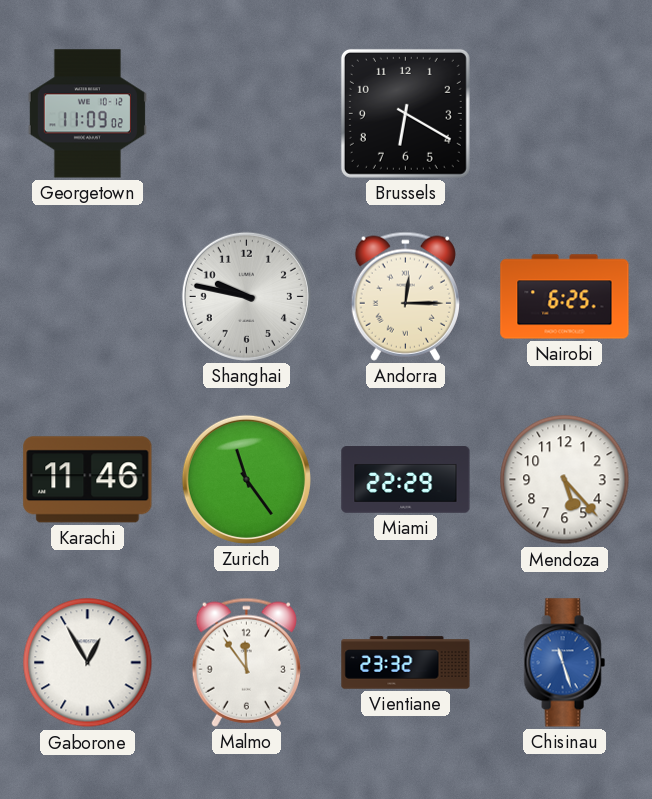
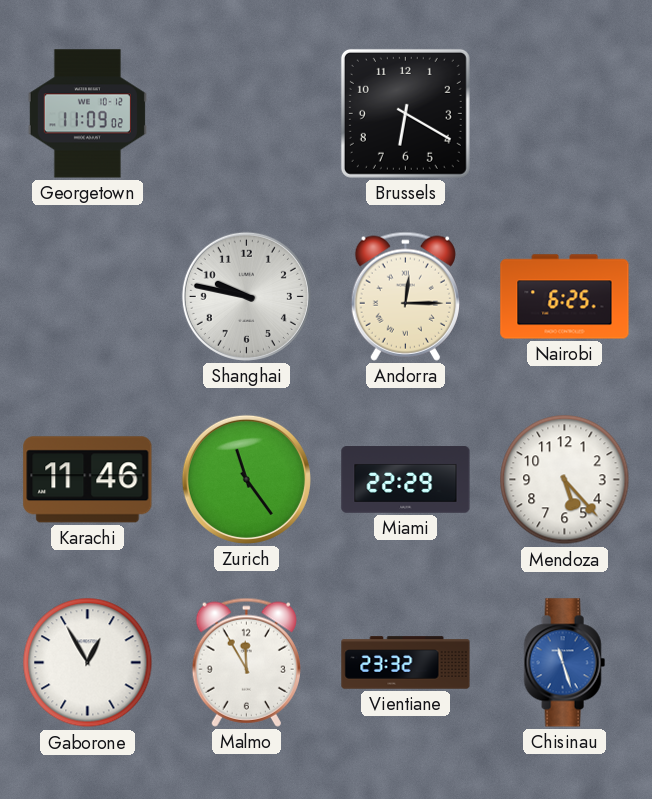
Malmo: 11:54 -> 11:55 (246, 662)
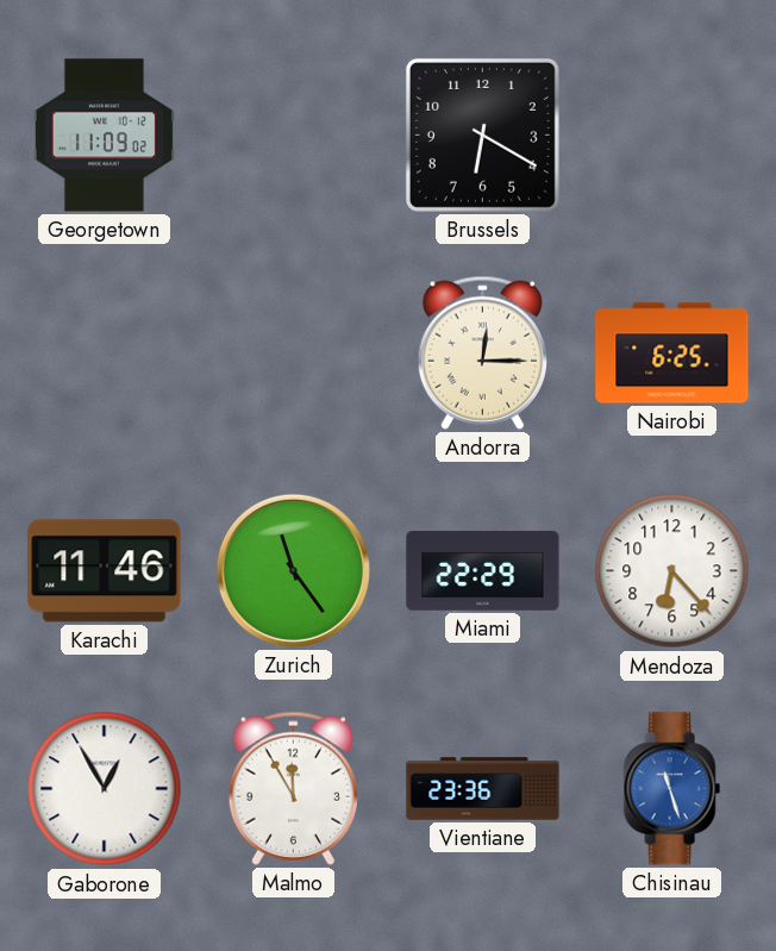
Shanghai: 9:47 -> none (246, 296)
Mendoza: 5:23 -> 6:23 (672, 571)
Vientiane: 23:32 -> 23:36 (483, 789)
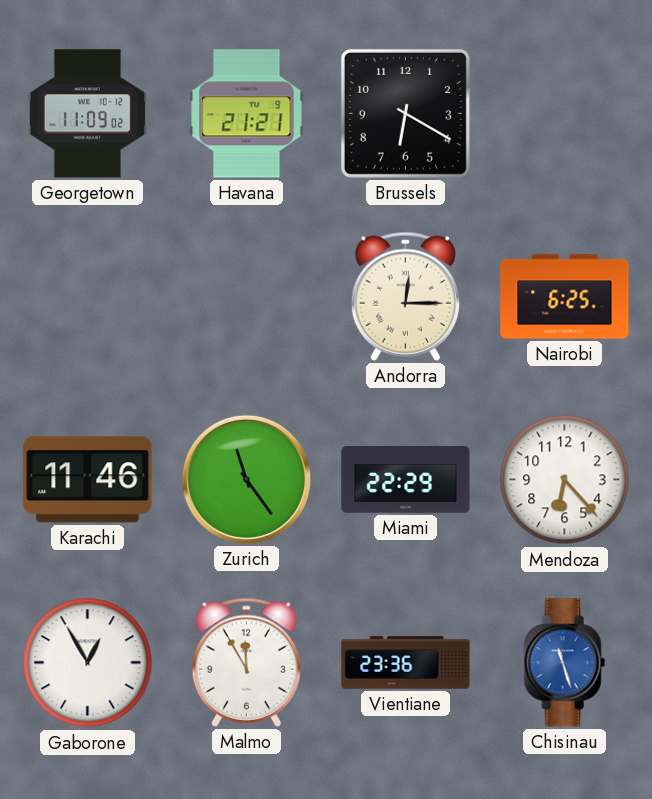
Havana: none -> 21:21 (247, 114)
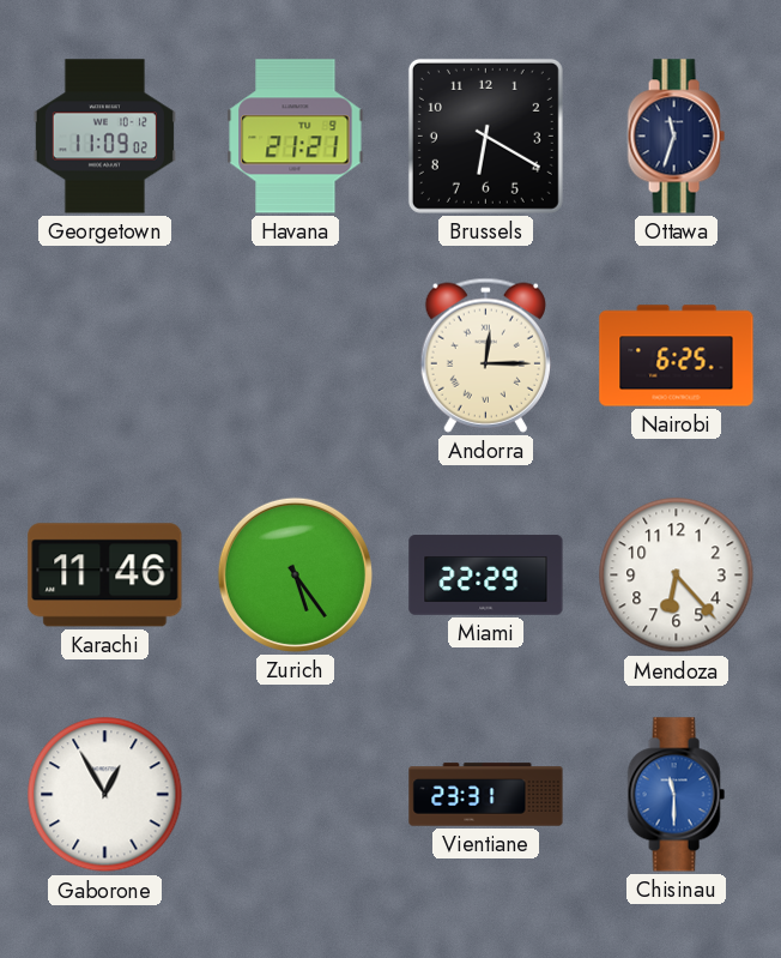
Ottawa: none -> 11:33 (676, 137)
Zurich: 11:24 -> 5:24 (295, 574)
Malmo: 11:55 -> none (246, 662)
Vientiane: 23:36 -> 23:31 (486, 795)
Chisinau: 11:27 -> 11:30 (676, 795)
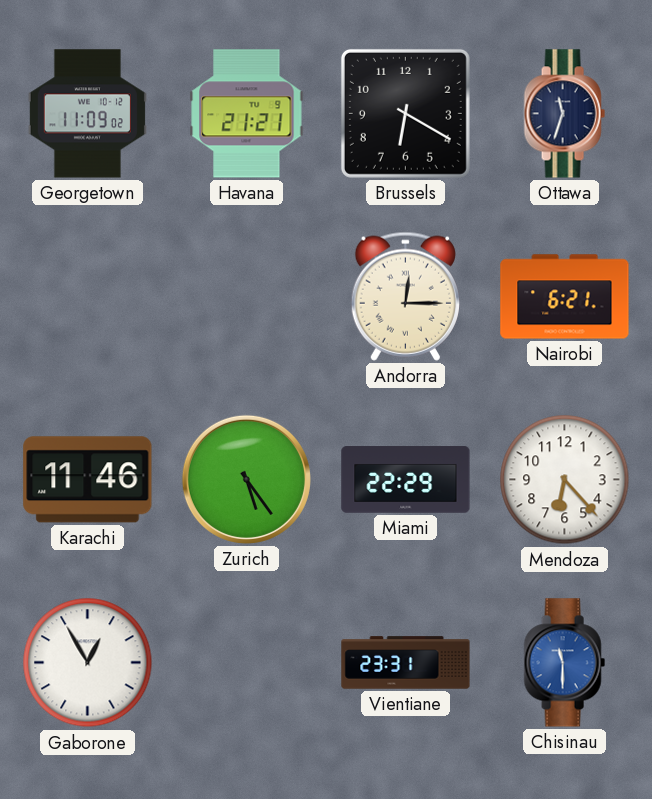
Nairobi: 6:25 -> 6:21 (565, 297)
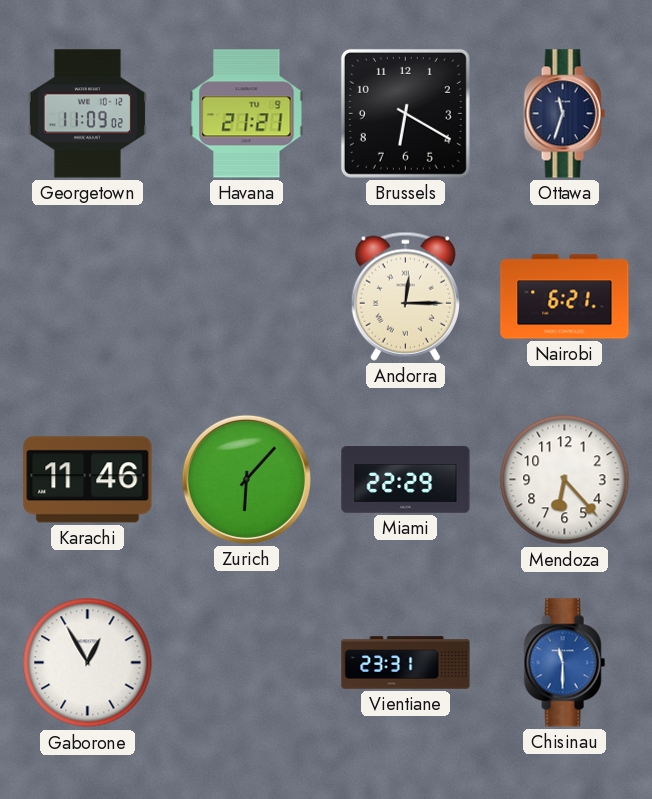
Zurich: 5:24 -> 6:07 (246, 479)
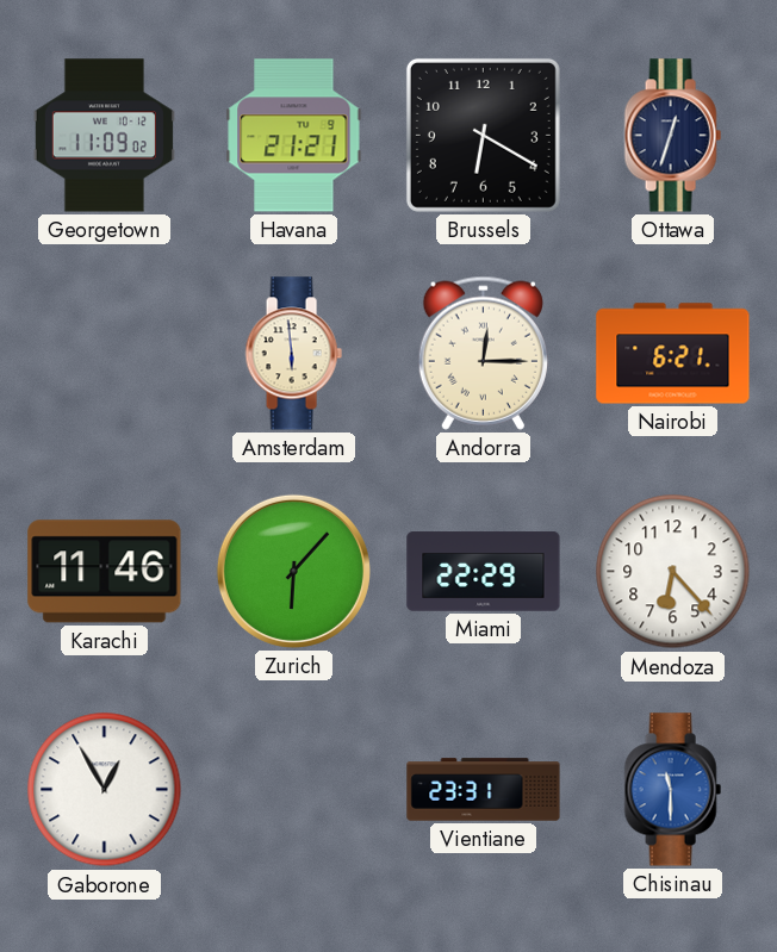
Ottawa: 11:33 -> 12:33 (672, 136)
Amsterdam: none -> 5:59 (293, 354)
